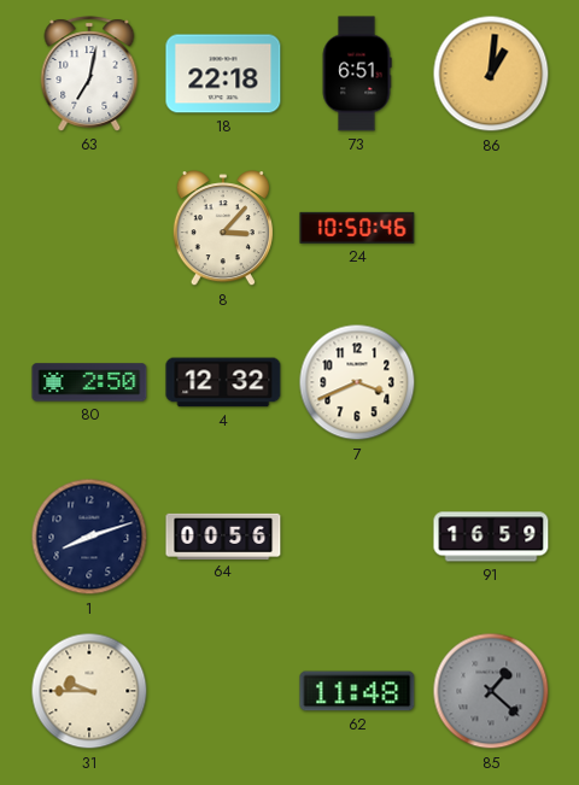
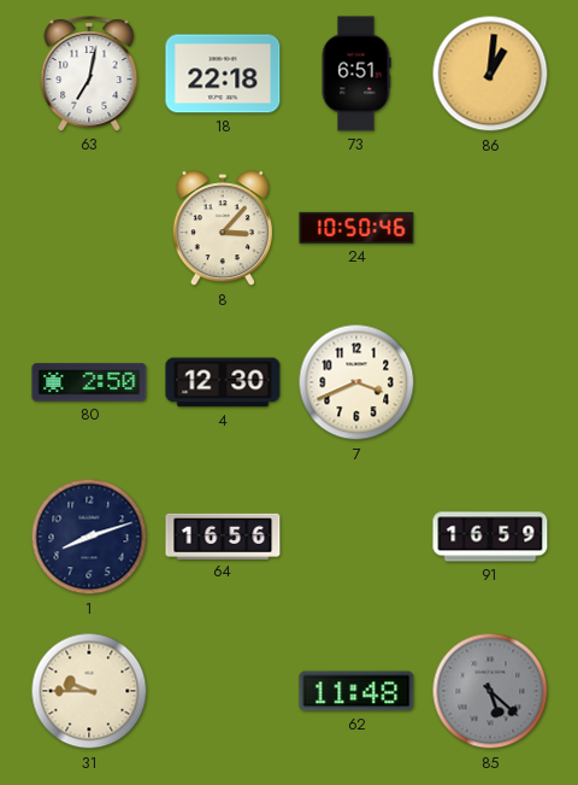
4: 12:32 -> 12:30 (223, 382)
64: 00:56 -> 16:56 (223, 535)
85: 1:22 -> 5:22 (490, 691)
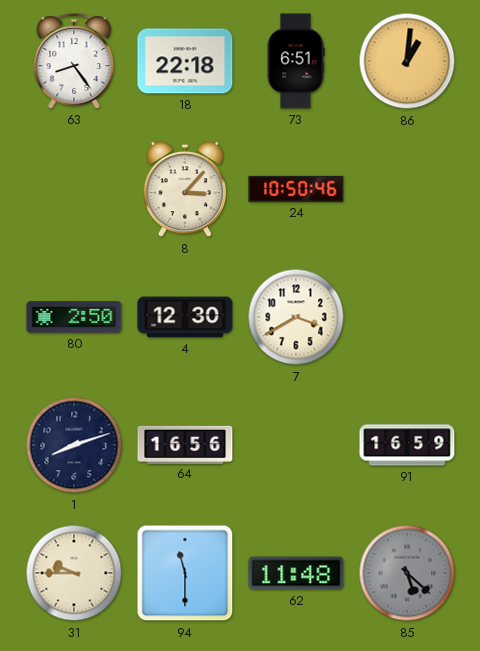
63: 7:02 -> 8:24 (74, 61)
7: 3:41 -> 3:40 (296, 317)
94: none -> 11:30 (185, 573)
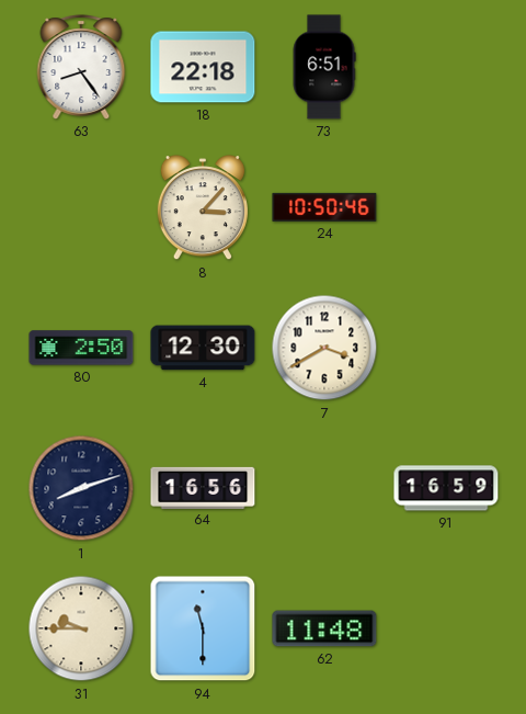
86: 1:01 -> none (407, 61)
85: 5:22 -> none (407, 573)
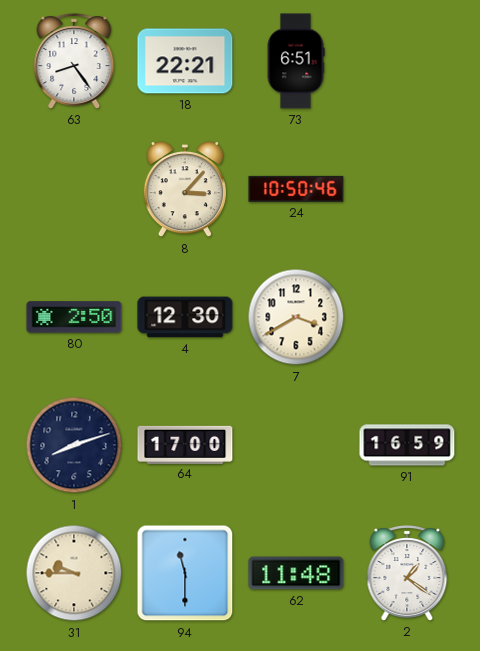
18: 22:18 -> 22:21 (185, 61)
64: 16:56 -> 17:00 (185, 444)
2: none -> 1:21 (407, 573)
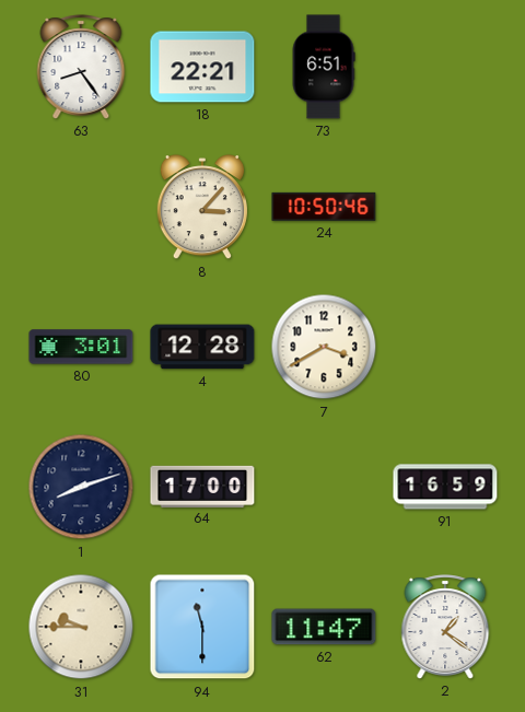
80: 2:50 -> 3:01 (81, 347)
4: 12:30 -> 12:28 (202, 347)
62: 11:48 -> 11:47 (324, 627)
